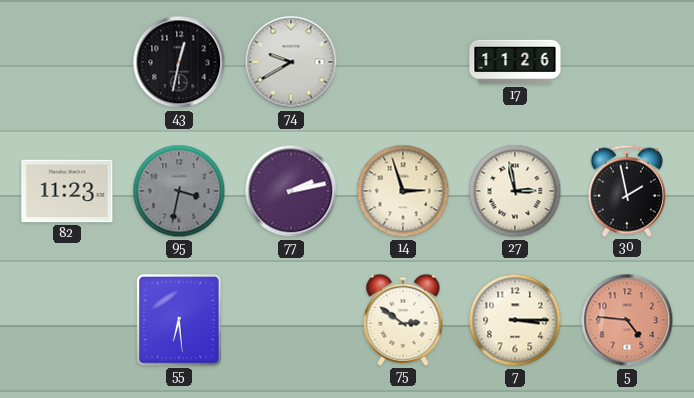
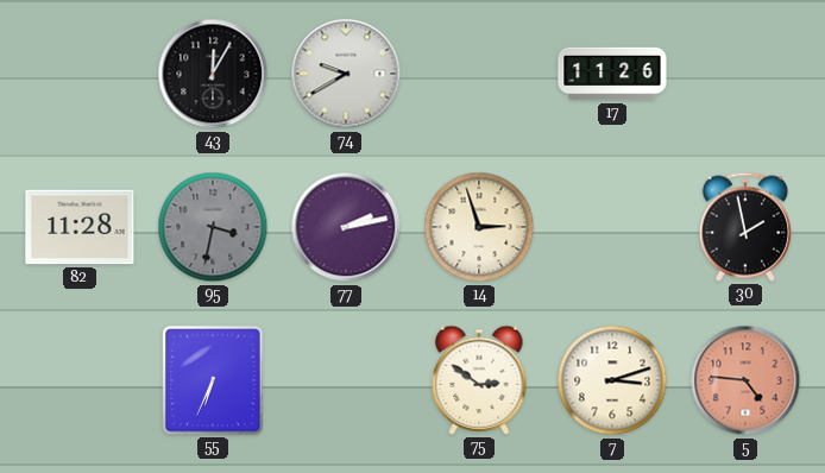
43: 12:32 -> 12:05 (213, 74)
82: 11:23 -> 11:28 (80, 227)
27: 2:58 -> none (515, 191)
55: 6:29 -> 6:34 (213, 380)
7: 3:15 -> 3:12 (612, 380)
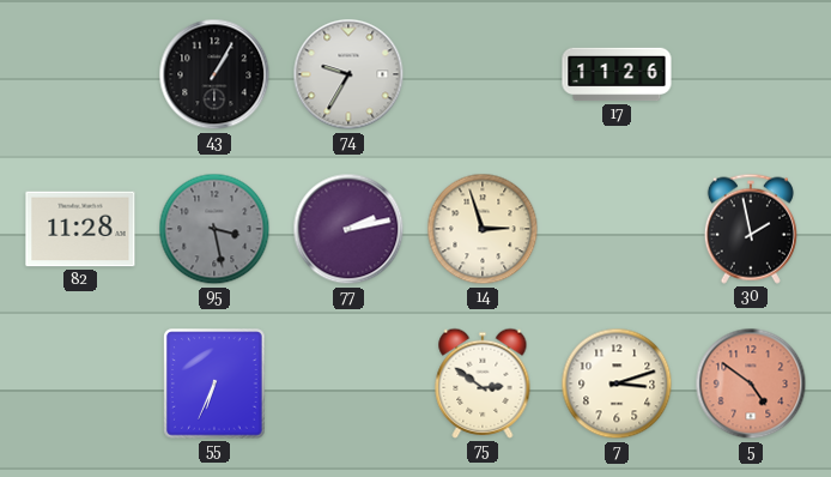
43: 12:05 -> 1:05 (214, 74)
74: 9:40 -> 9:35 (348, 74)
95: 3:32 -> 3:28 (214, 229)
5: 4:46 -> 4:51 (751, 384)
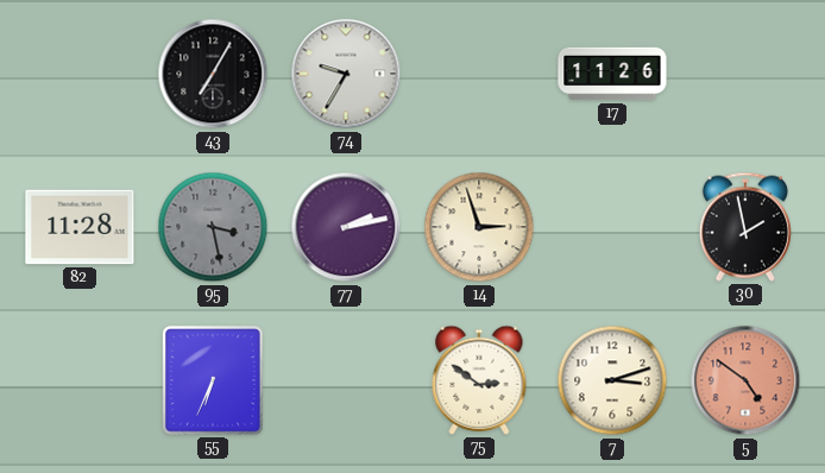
43: 1:05 -> 7:05 (213, 74)
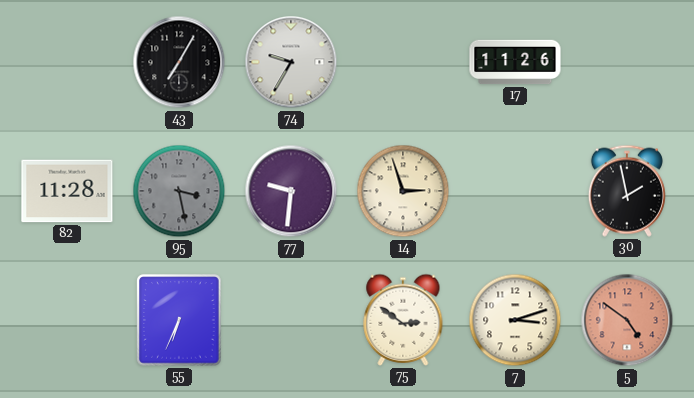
77: 2:13 -> 9:31 (291, 191)
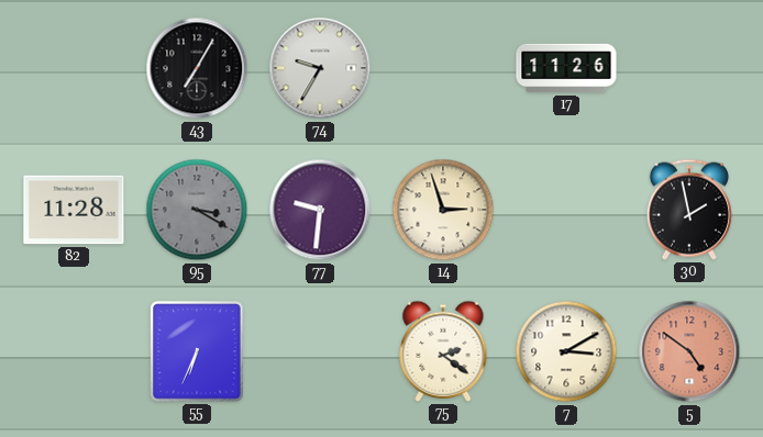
95: 3:28 -> 3:20 (197, 210)
75: 2:51 -> 2:21 (443, 351)
7: 3:12 -> 3:10 (566, 351)
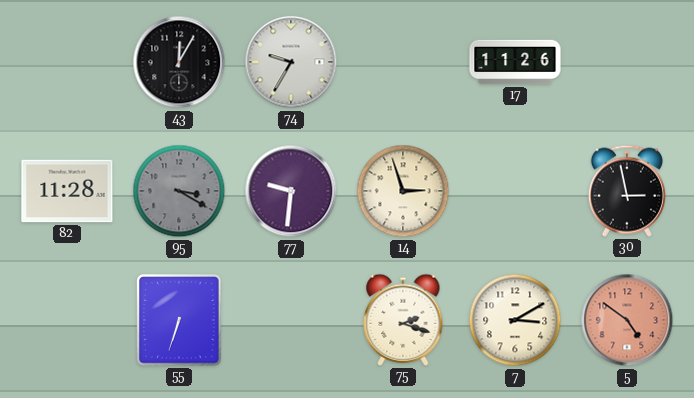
43: 7:05 -> 12:05 (179, 62)
30: 1:58 -> 2:58 (627, 191)
55: 6:34 -> 6:33 (179, 320)
75: 2:21 -> 2:18 (403, 320)
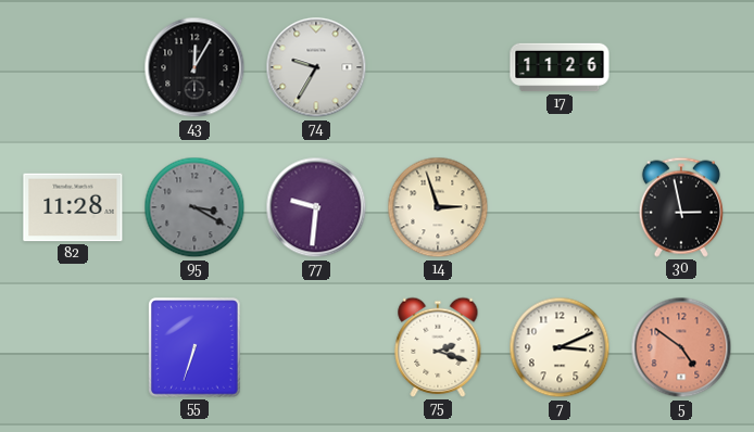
7: 3:10 -> 3:11 (560, 347)
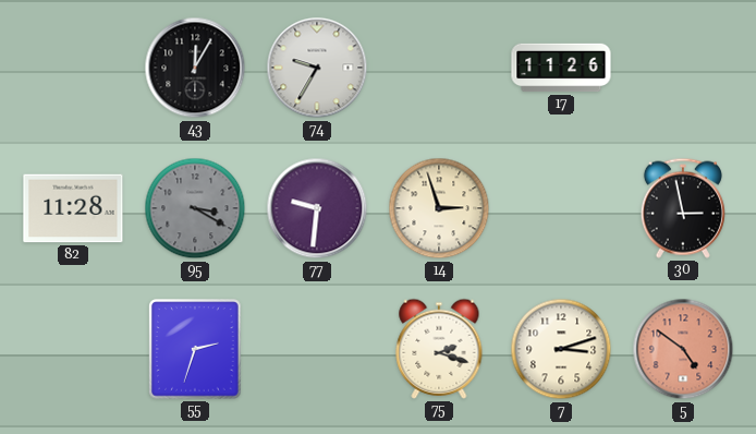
55: 6:33 -> 2:33 (195, 349)
7: 3:11 -> 3:12 (561, 349)
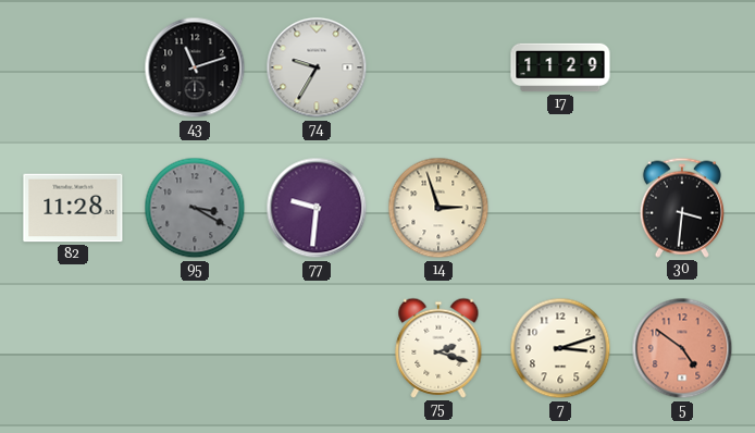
43: 12:05 -> 11:12 (195, 67)
17: 11:26 -> 11:29 (560, 67)
30: 2:58 -> 3:31 (682, 208)
55: 2:33 -> none (195, 349)
